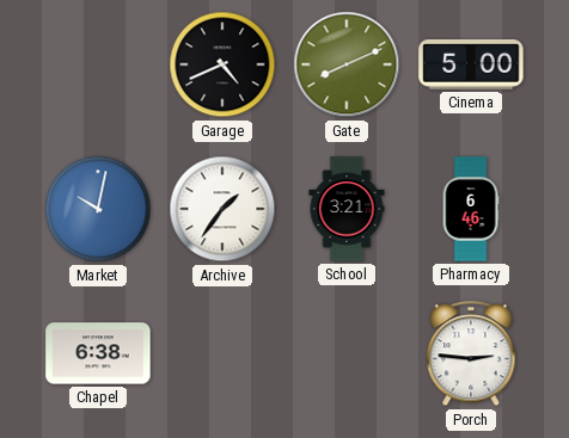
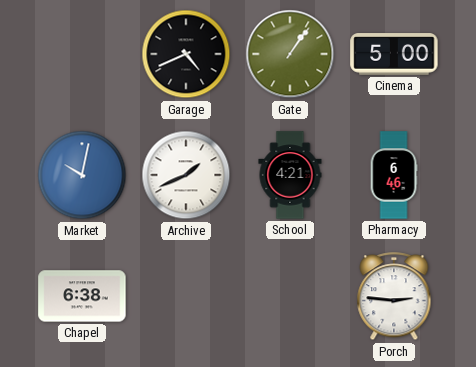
Gate: 8:11 -> 1:06 (290, 54)
Archive: 1:36 -> 1:41 (186, 175)
School: 3:21 -> 4:21 (290, 175)
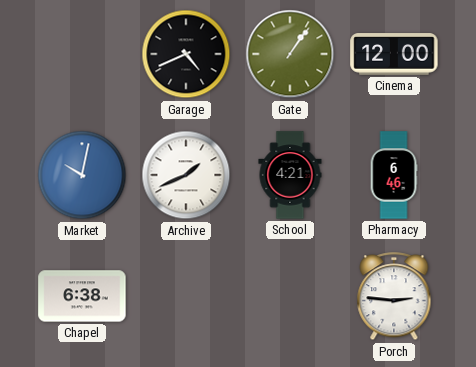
Cinema: 5:00 -> 12:00 (394, 54)
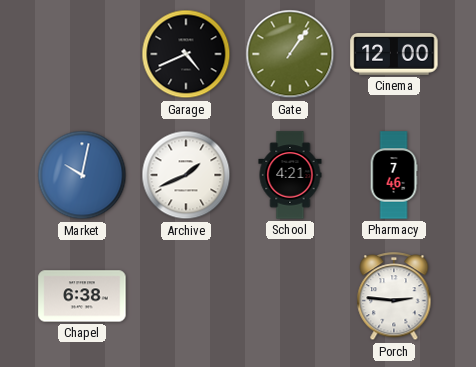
Pharmacy: 6:46 -> 7:46 (394, 175)
